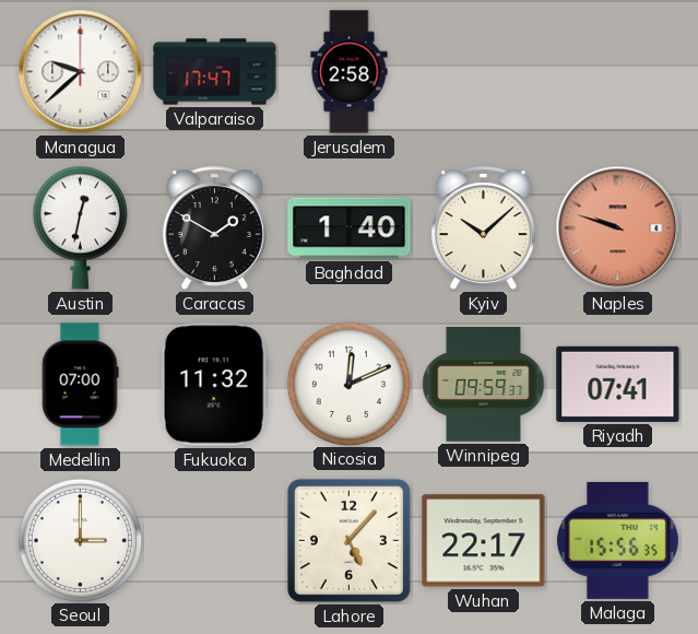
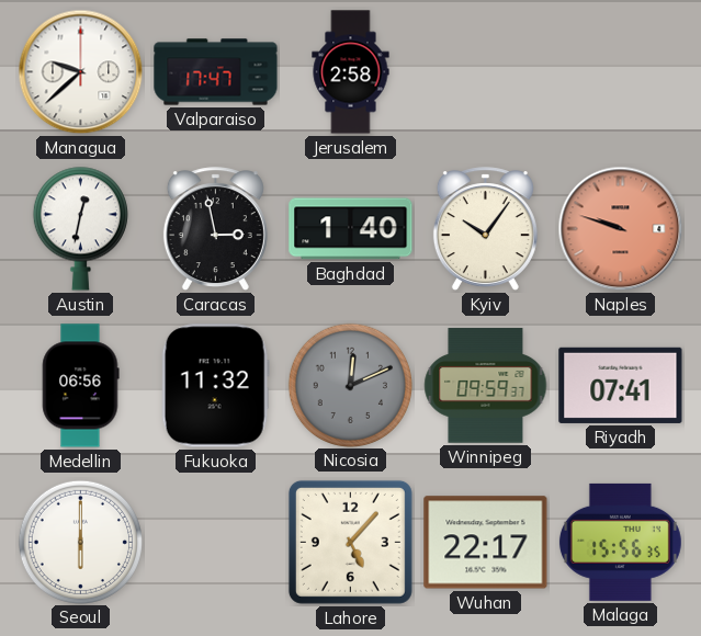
Caracas: 1:50 -> 2:58 (215, 229)
Kyiv: 10:08 -> 10:06 (485, 229)
Medellin: 07:00 -> 06:56 (80, 386)
Nicosia dial: white -> grey (350, 385)
Seoul: 3:00 -> 6:00 (80, 542)
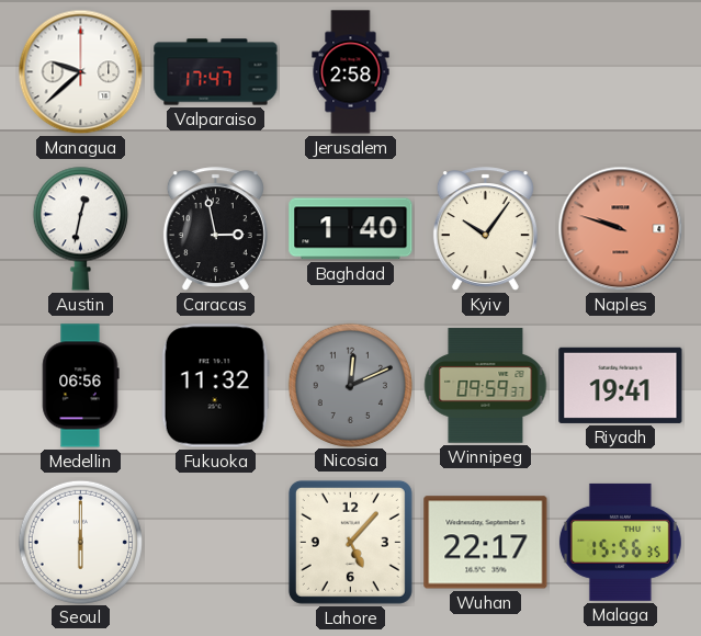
Riyadh: 07:41 -> 19:41 (621, 385)
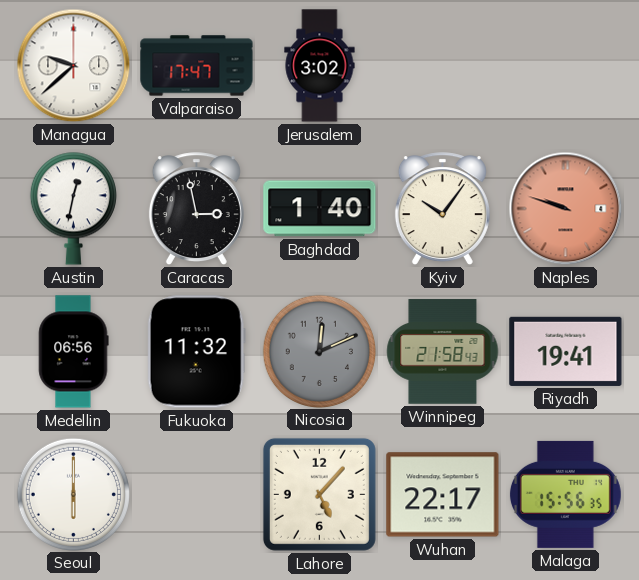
Jerusalem: 2:58 -> 3:02 (320, 66)
Winnipeg: 09:59 -> 21:58 (443, 352)
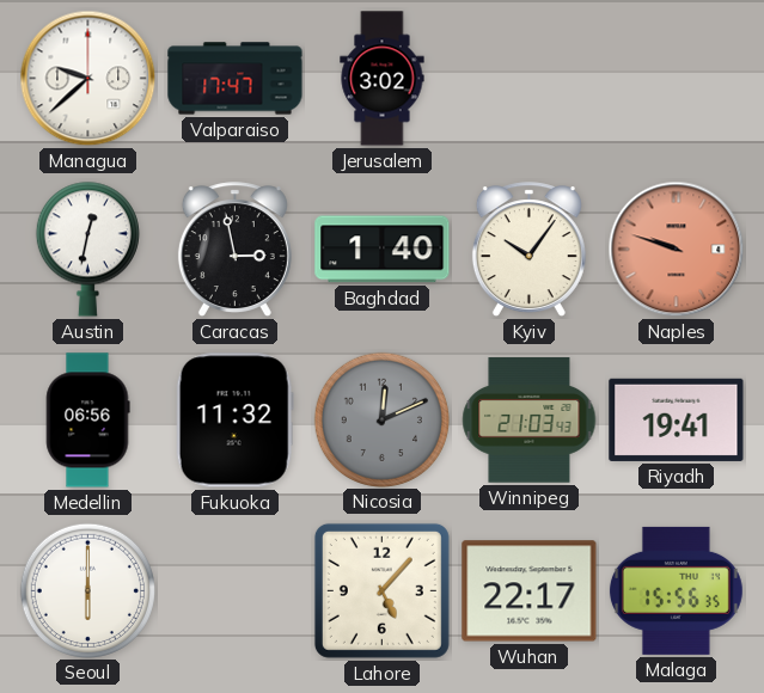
Winnipeg: 21:58 -> 21:03 (530, 421)
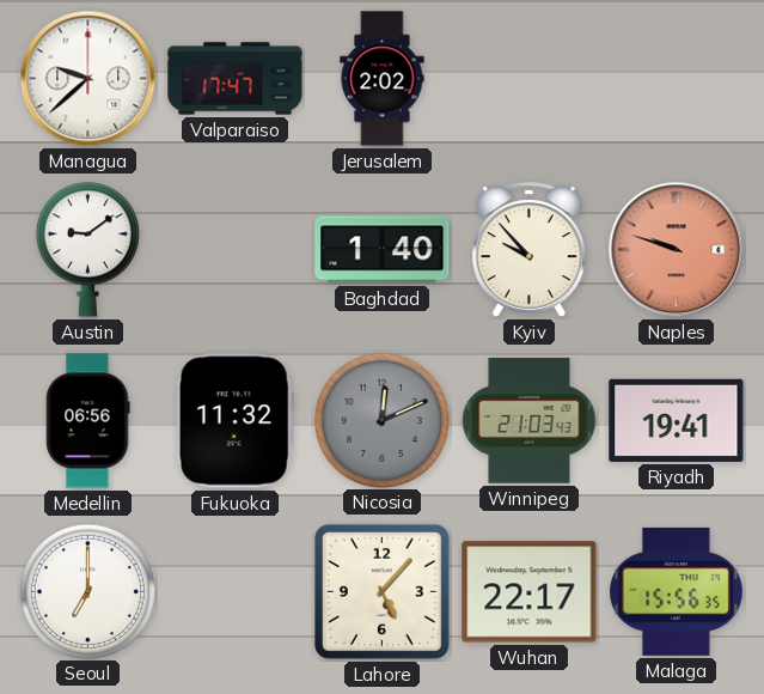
Jerusalem: 3:02 -> 2:02 (383, 79)
Austin: 12:32 -> 9:09 (87, 249)
Caracas: 2:58 -> none (234, 250)
Kyiv: 10:06 -> 9:53 (528, 250)
Seoul: 6:00 -> 7:00 (87, 591)
